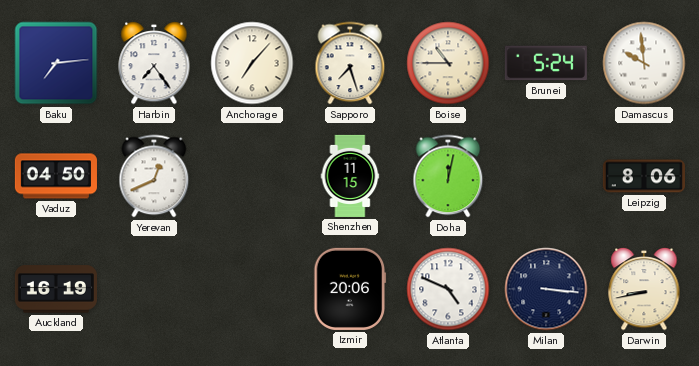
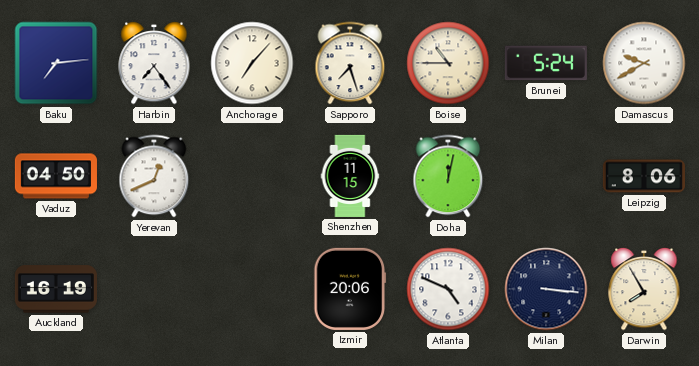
Damascus: 9:59 -> 9:40 (644, 63)
Darwin: 8:43 -> 7:55 (644, 289)
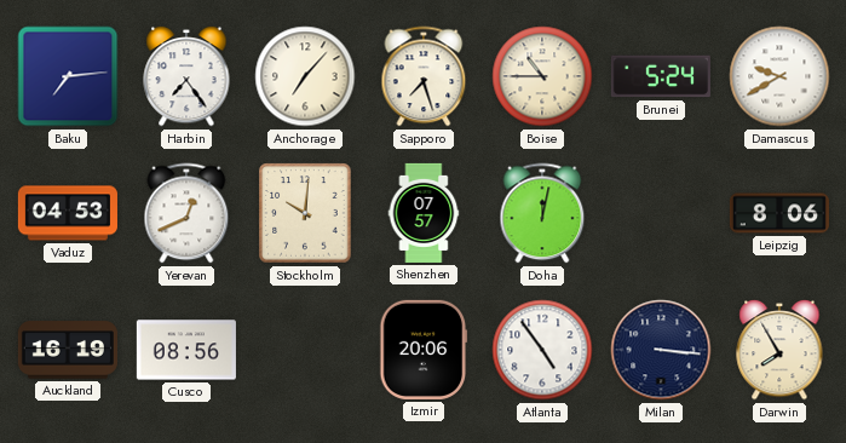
Vaduz: 04:50 -> 04:53 (68, 213)
Stockholm: none -> 10:01 (305, 213)
Shenzhen: 11:15 -> 07:57 (424, 213)
Cusco: none -> 08:56 (186, 350)
Atlanta: 4:49 -> 4:54 (542, 350)
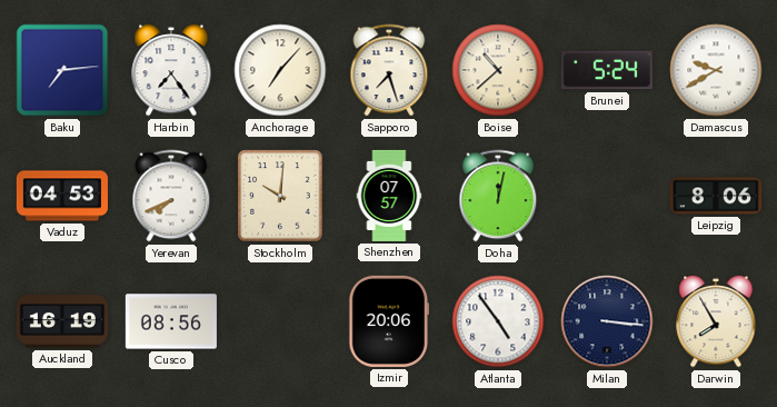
Boise: 10:45 -> 10:38 (498, 70)
Yerevan: 12:41 -> 7:41 (171, 196)
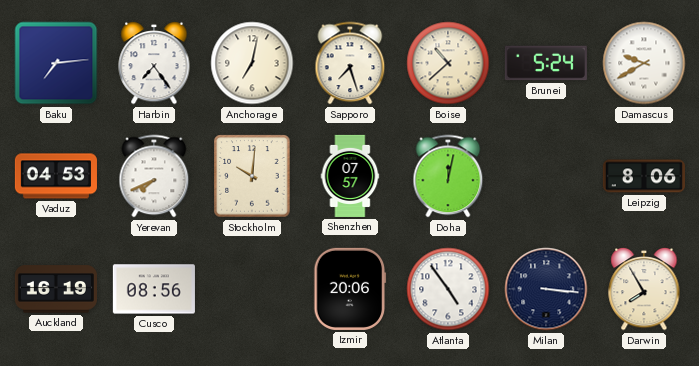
Anchorage: 7:07 -> 7:02 (252, 63)
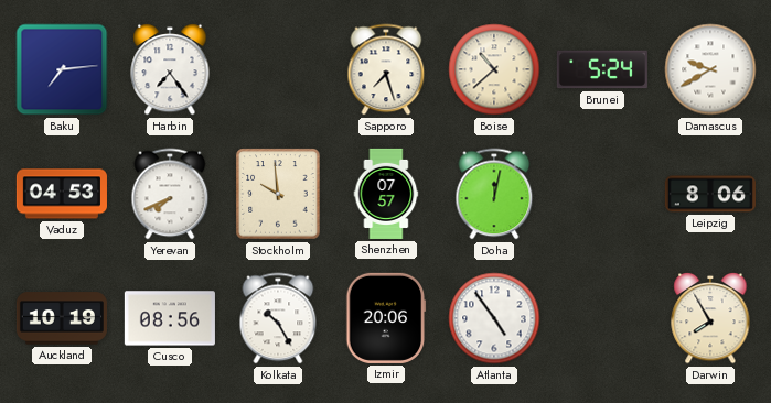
Anchorage: 7:02 -> none (252, 63)
Stockholm: 10:01 -> 9:59 (278, 194)
Auckland: 16:19 -> 10:19 (62, 318)
Kolkata: none -> 10:25 (278, 318)
Milan: 3:16 -> none (546, 289)
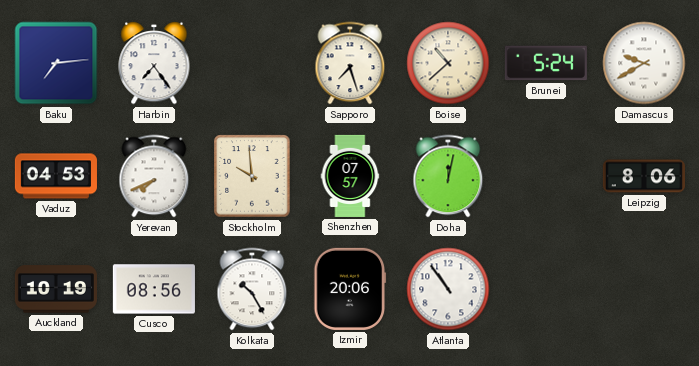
Atlanta: 4:54 -> 10:54 (448, 289)
Darwin: 7:55 -> none (710, 318)
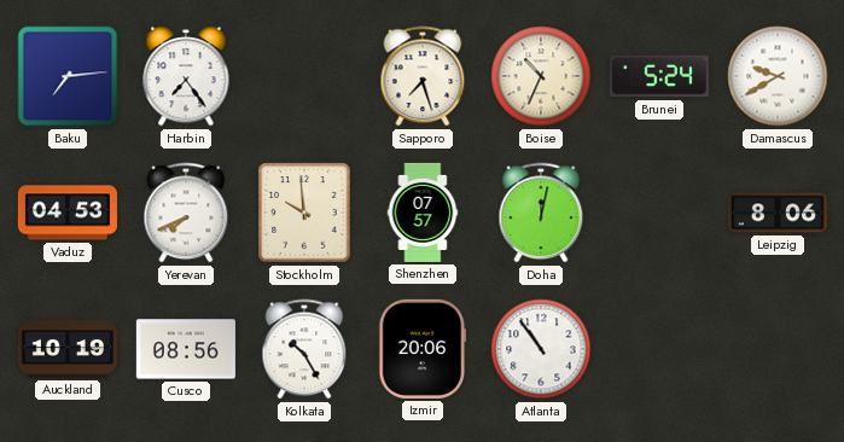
Boise: 10:38 -> 10:34 (541, 76)
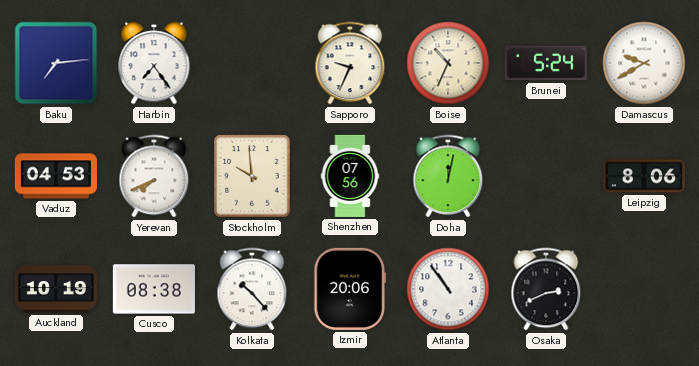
Sapporo: 7:27 -> 9:34 (350, 63)
Shenzhen: 07:57 -> 07:56 (350, 176)
Cusco: 08:56 -> 08:38 (154, 289)
Kolkata: 10:25 -> 10:23 (252, 289)
Osaka: none -> 2:41 (546, 289)
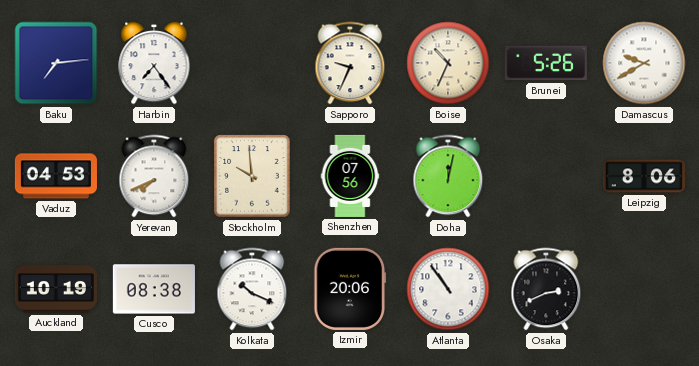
Brunei: 5:24 -> 5:26 (546, 63)
Kolkata: 10:23 -> 10:19 (252, 289)
